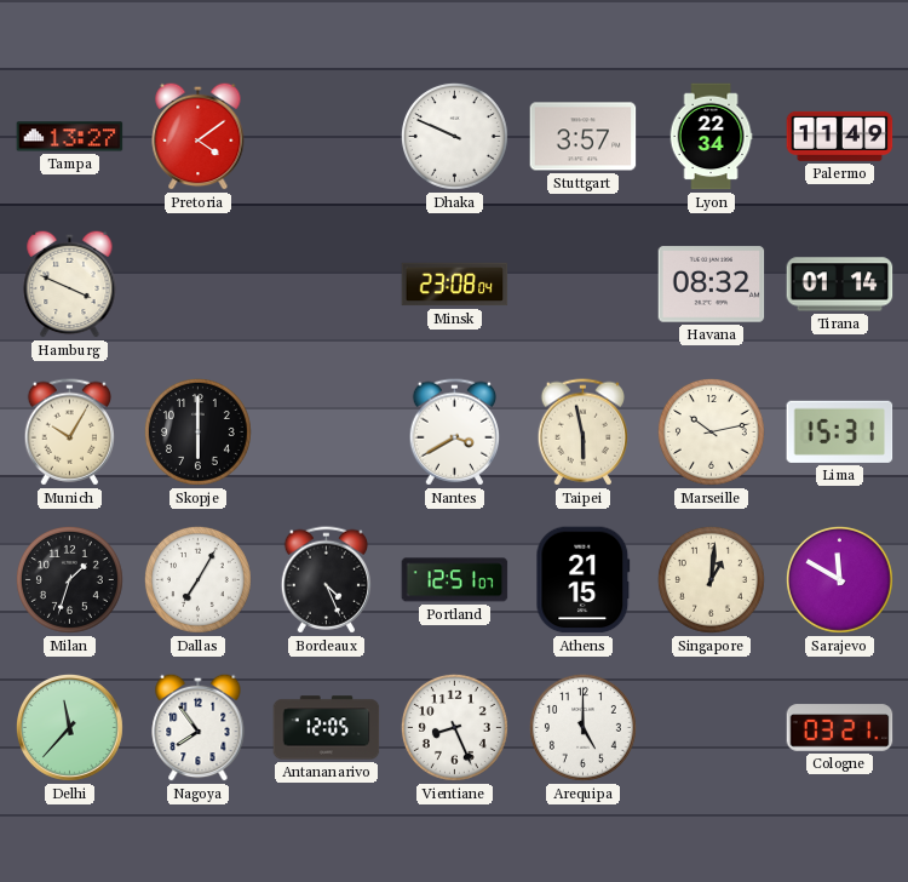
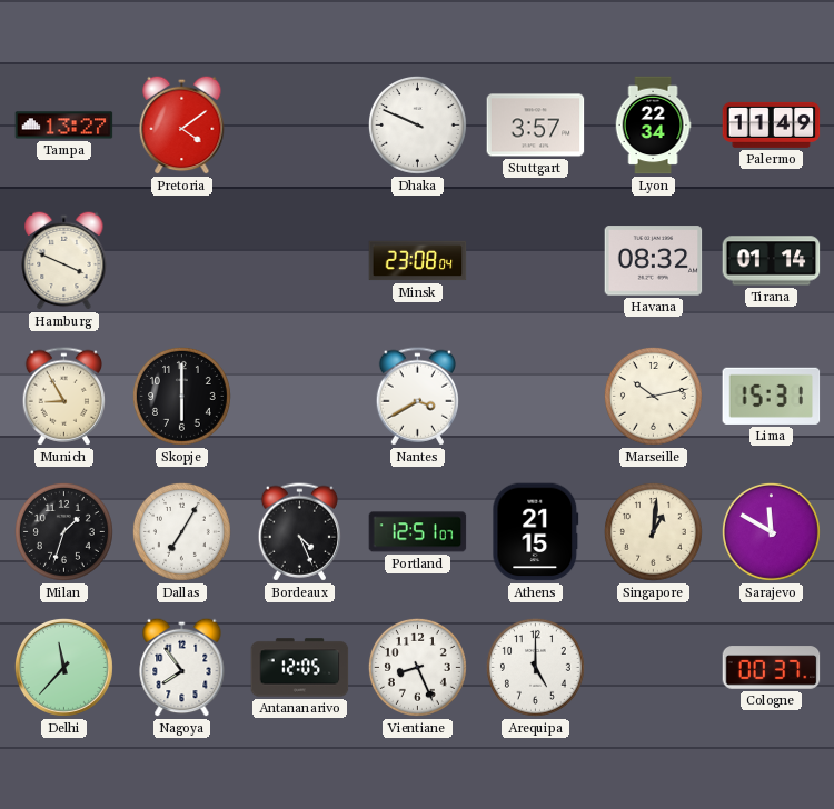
Munich: 10:05 -> 8:55 (63, 397)
Taipei: 5:58 -> none (582, 433)
Cologne: 03:21 -> 00:37 (772, 668)
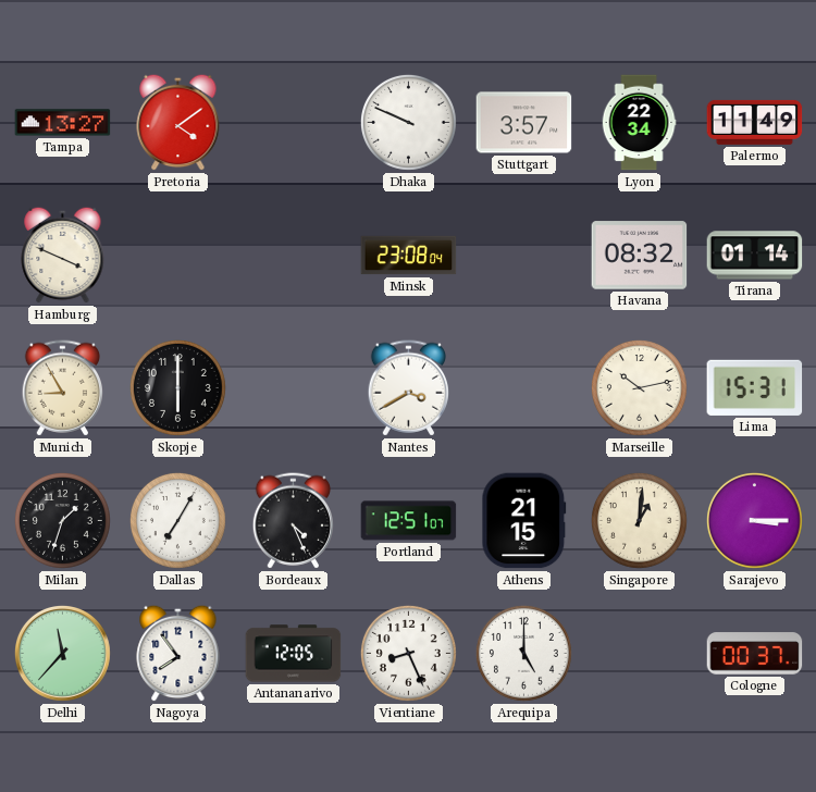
Sarajevo: 11:50 -> 3:15 (754, 520)
